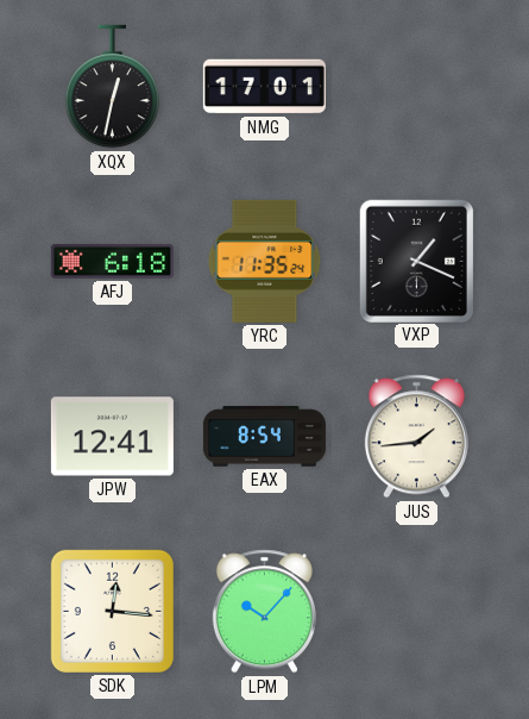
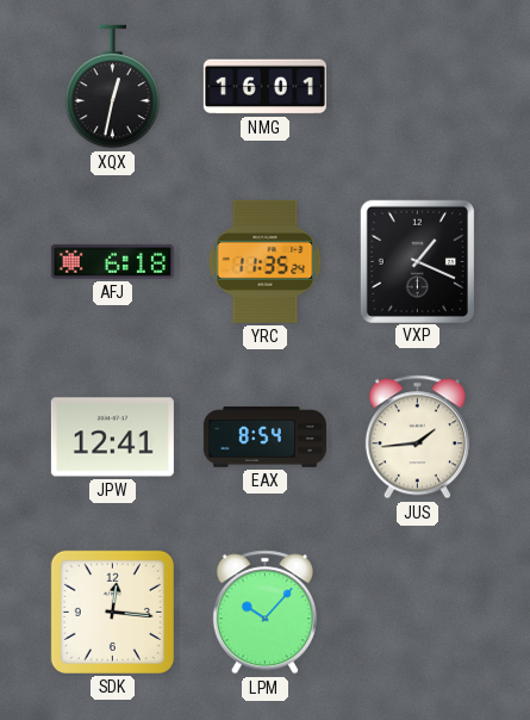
NMG: 17:01 -> 16:01 (264, 87)
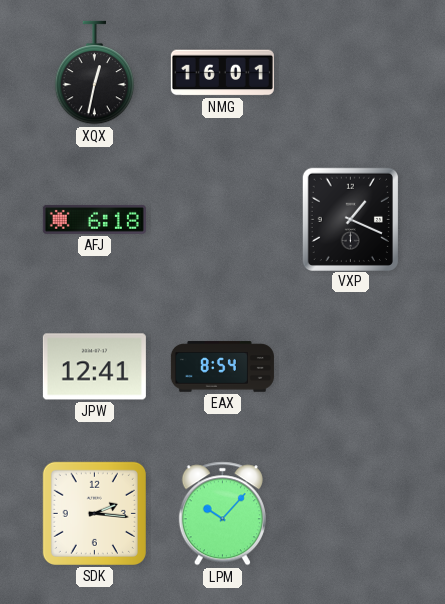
YRC: 11:35 -> none (266, 261)
JUS: 1:44 -> none (417, 437)
SDK: 12:16 -> 2:16 (94, 513)
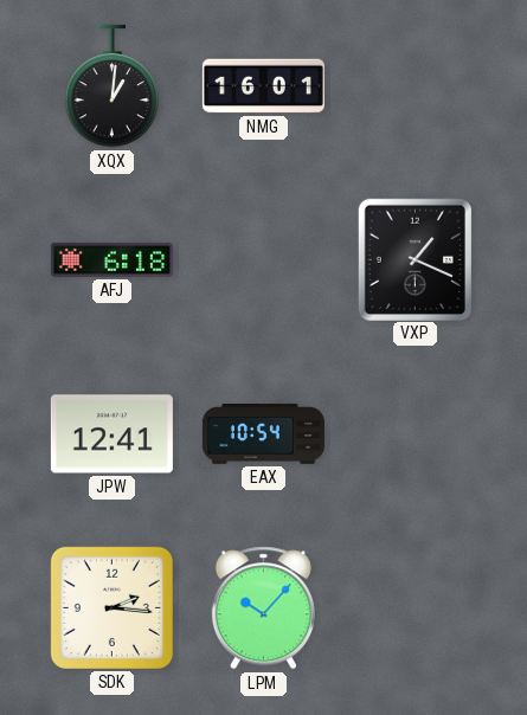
XQX: 12:32 -> 1:01 (113, 86)
EAX: 8:54 -> 10:54 (263, 434)
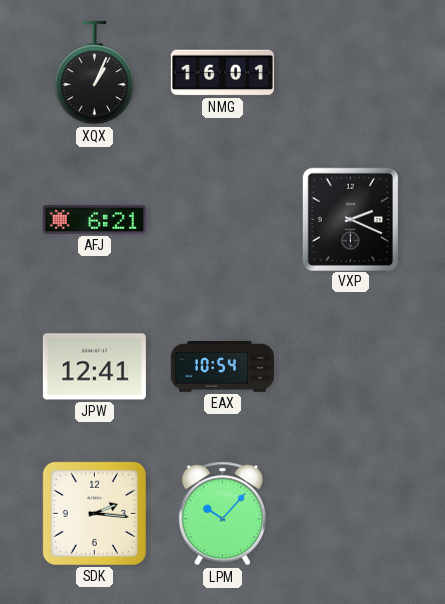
XQX: 1:01 -> 1:04 (95, 73)
AFJ: 6:18 -> 6:21 (94, 219)
VXP: 1:19 -> 2:19 (350, 219)
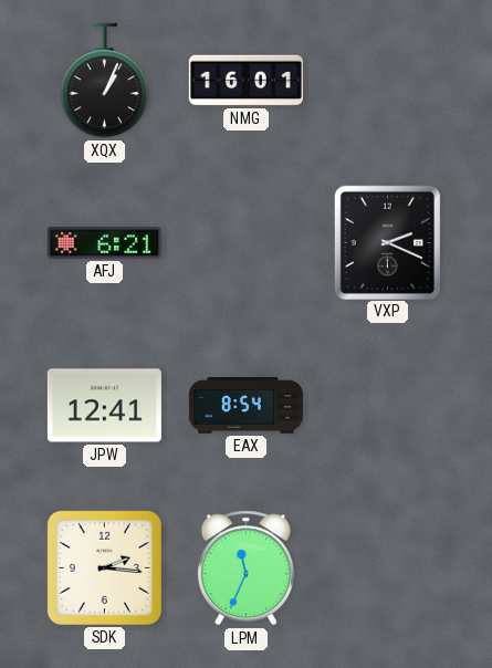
EAX: 10:54 -> 8:54 (245, 406)
LPM: 10:07 -> 11:34 (245, 568)
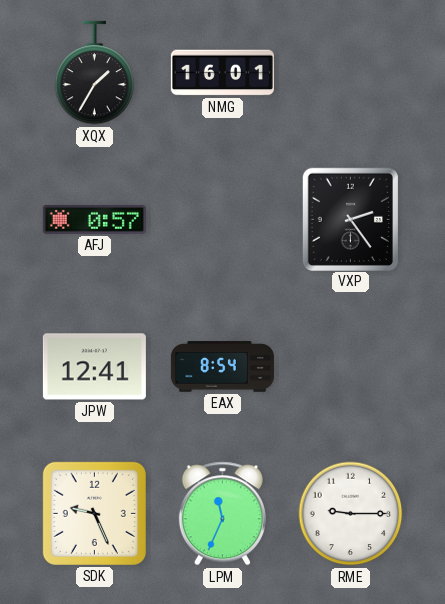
XQX: 1:04 -> 1:35 (95, 73)
AFJ: 6:21 -> 0:57 (94, 219)
VXP: 2:19 -> 2:24 (350, 219)
SDK: 2:16 -> 9:26 (94, 513)
RME: none -> 9:15 (351, 514)
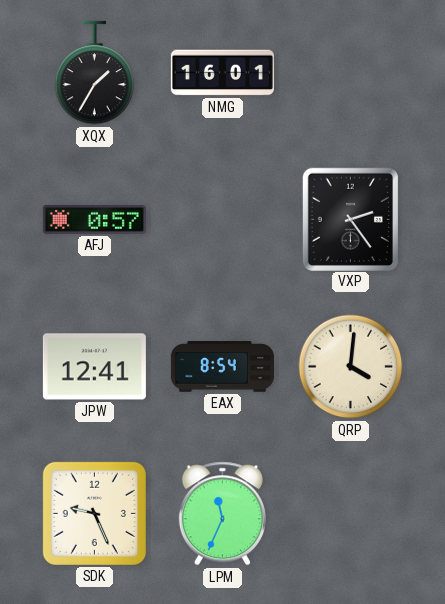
QRP: none -> 4:01 (351, 367)
RME: 9:15 -> none (351, 514)
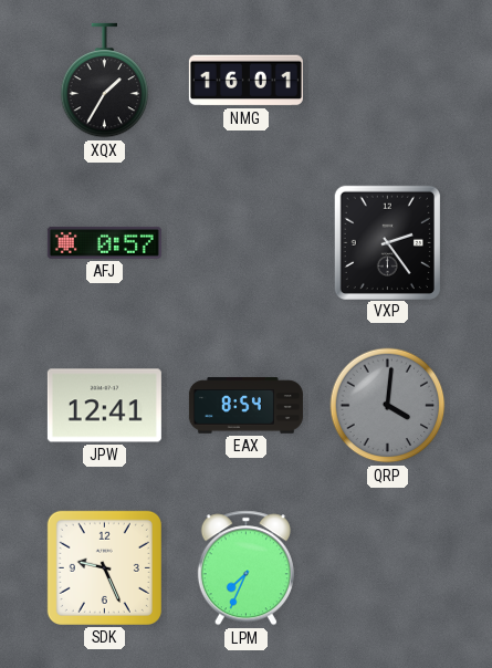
QRP dial: cream -> grey (388, 406)
LPM: 11:34 -> 7:34 (245, 568)
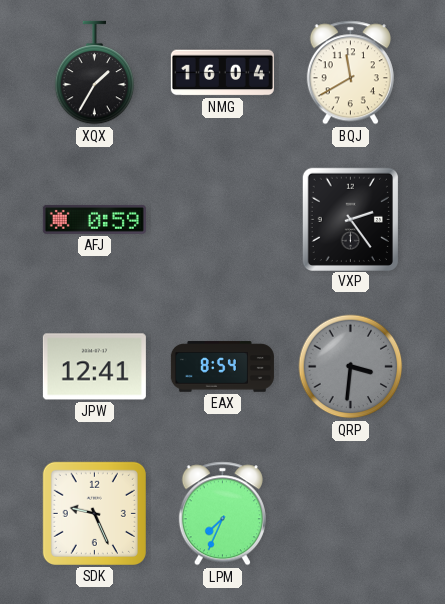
NMG: 16:01 -> 16:04 (222, 73)
BQJ: none -> 11:40 (350, 73)
AFJ: 0:57 -> 0:59 (94, 219)
QRP: 4:01 -> 3:31 (351, 367)
